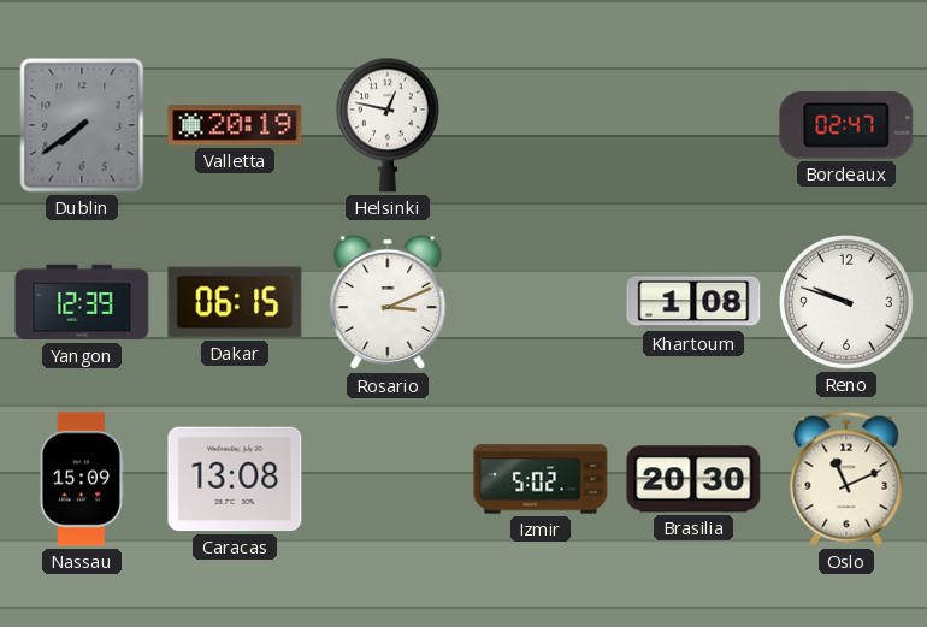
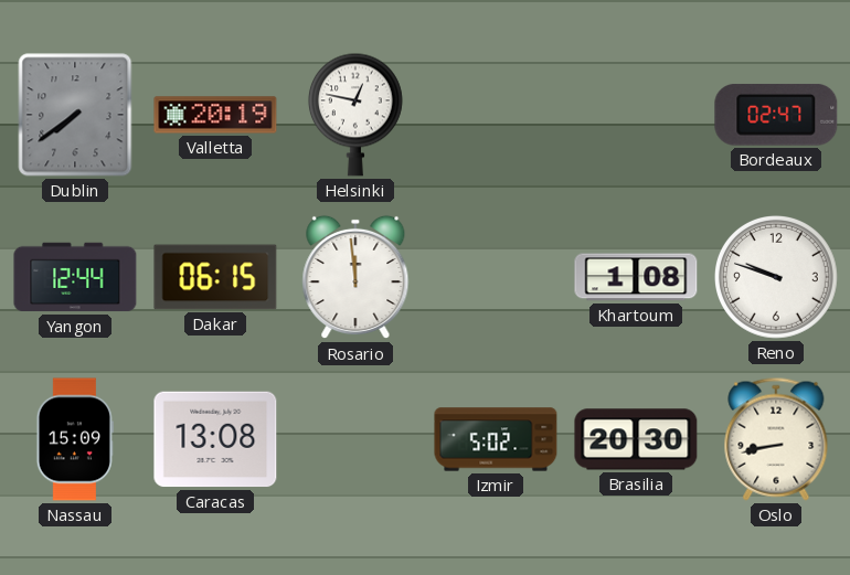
Yangon: 12:39 -> 12:44 (75, 277)
Rosario: 3:11 -> 11:59 (355, 277)
Oslo: 11:11 -> 8:43 (776, 439)
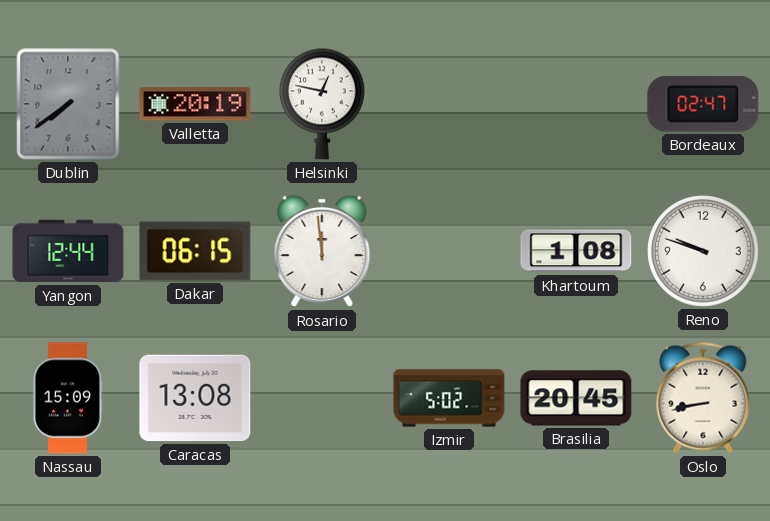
Brasilia: 20:30 -> 20:45 (576, 398)
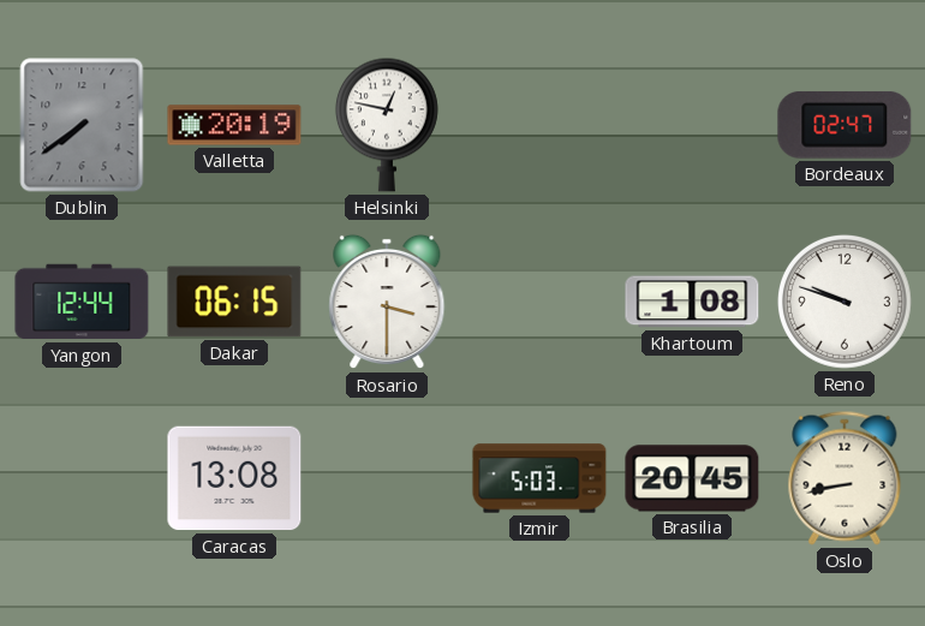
Rosario: 11:59 -> 3:30 (387, 302)
Nassau: 15:09 -> none (68, 398)
Izmir: 5:02 -> 5:03 (539, 478)
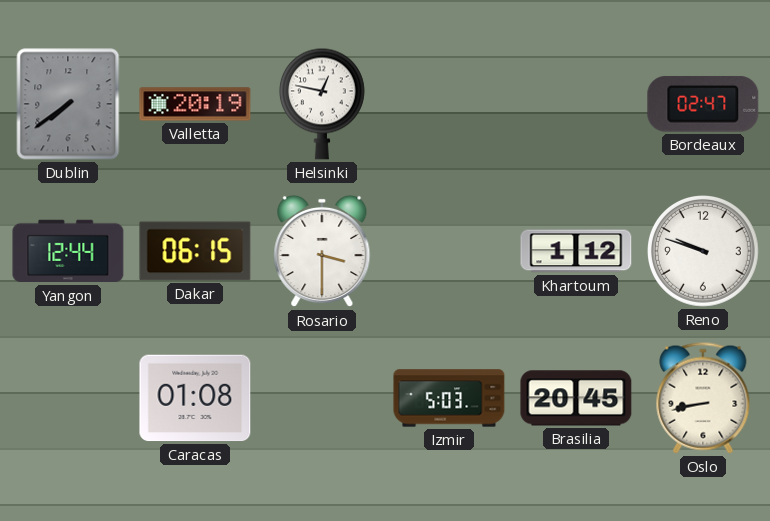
Khartoum: 1:08 -> 1:12 (576, 251)
Caracas: 13:08 -> 01:08 (195, 398)
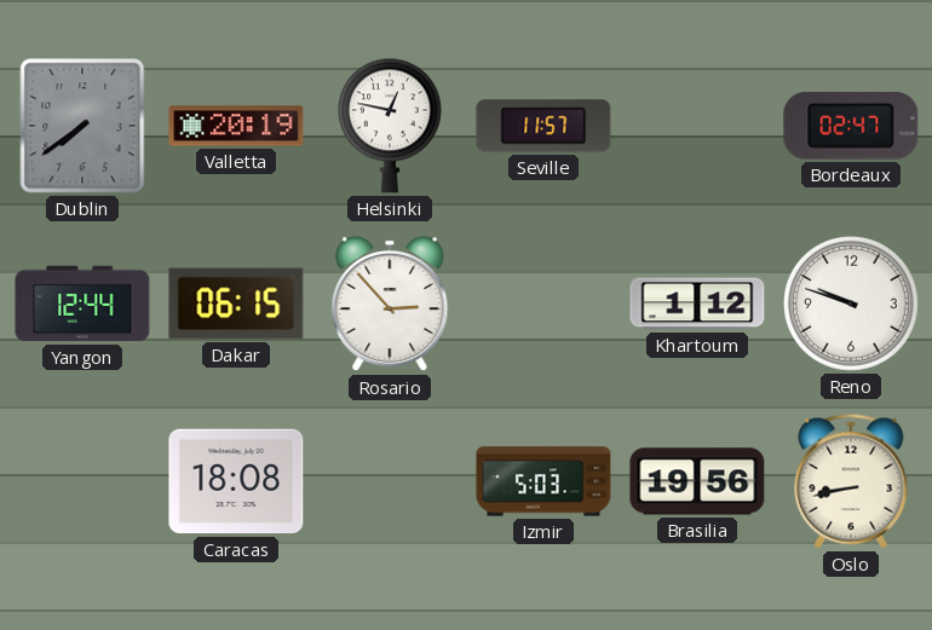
Seville: none -> 11:57 (543, 126)
Rosario: 3:30 -> 2:53 (390, 304)
Caracas: 01:08 -> 18:08 (236, 481)
Brasilia: 20:45 -> 19:56 (697, 481)
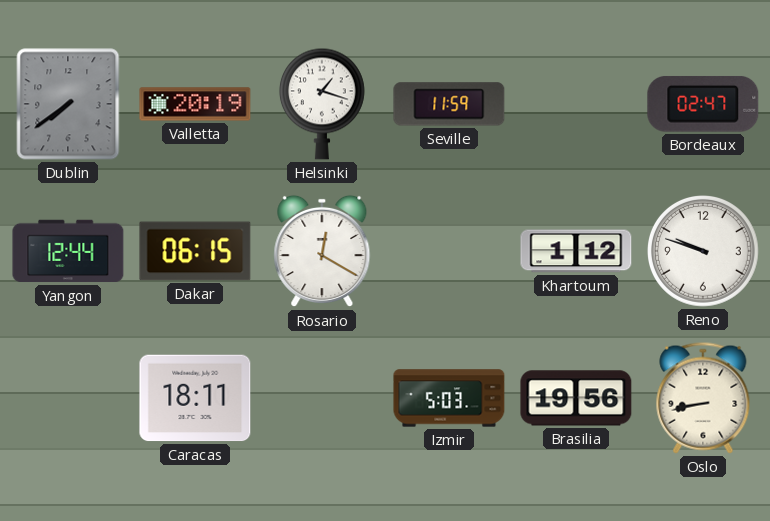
Helsinki: 12:47 -> 1:18 (322, 104)
Seville: 11:57 -> 11:59 (449, 104)
Rosario: 2:53 -> 12:20 (322, 251)
Caracas: 18:08 -> 18:11 (195, 398)
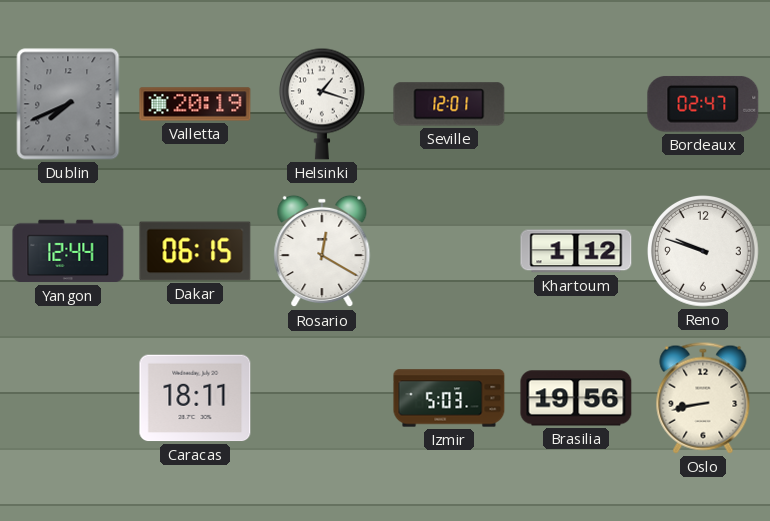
Dublin: 7:39 -> 7:41 (68, 104)
Seville: 11:59 -> 12:01 (449, 104)
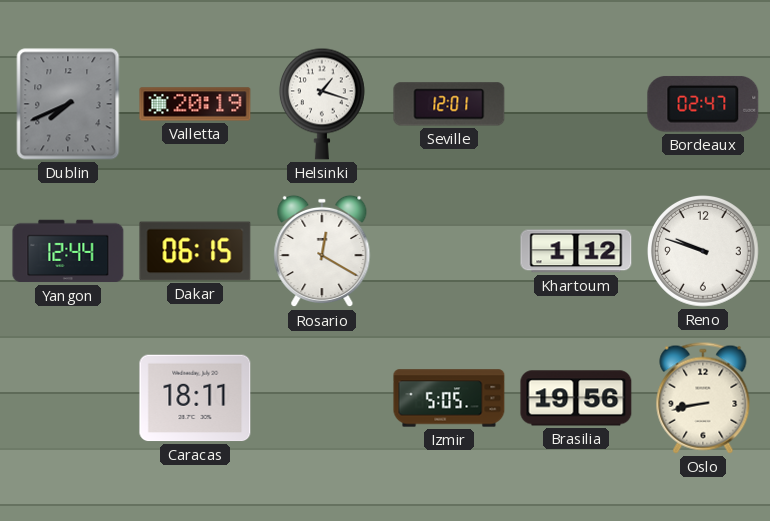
Izmir: 5:03 -> 5:05 (449, 398)
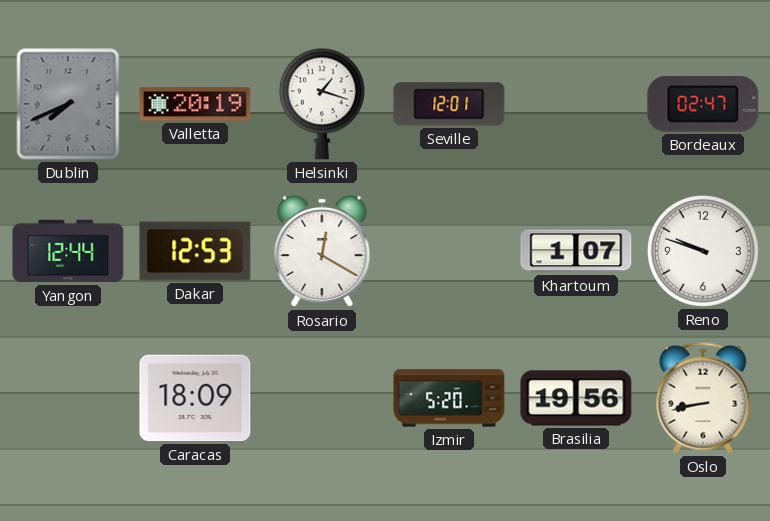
Dakar: 06:15 -> 12:53 (195, 251)
Khartoum: 1:12 -> 1:07 (576, 251)
Caracas: 18:11 -> 18:09 (195, 398)
Izmir: 5:05 -> 5:20 (449, 398)
